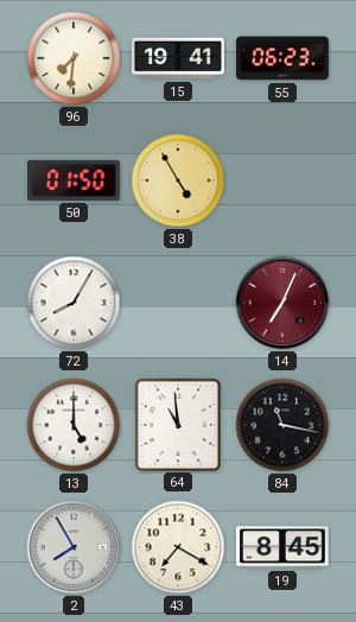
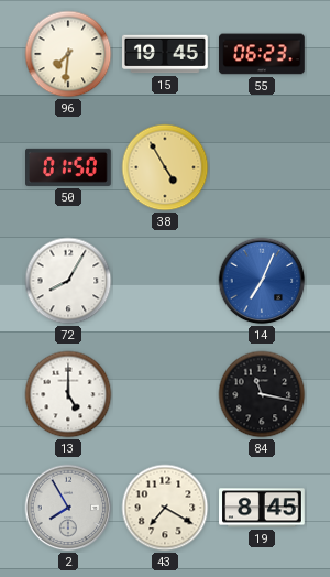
15: 19:41 -> 19:45 (166, 54)
14 dial: burgundy -> blue (262, 281)
64: 10:59 -> none (177, 424)
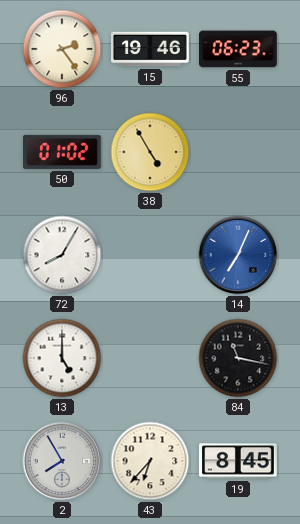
96: 7:31 -> 2:24 (62, 49)
15: 19:45 -> 19:46 (151, 49)
50: 01:50 -> 01:02 (63, 152)
43: 7:20 -> 6:37 (150, 461)
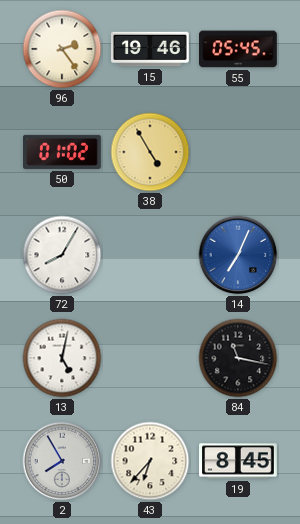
55: 06:23 -> 05:45 (239, 49)
13: 5:00 -> 5:02 (62, 358)
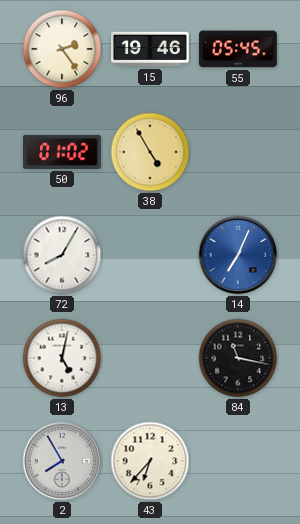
19: 8:45 -> none (239, 461)
